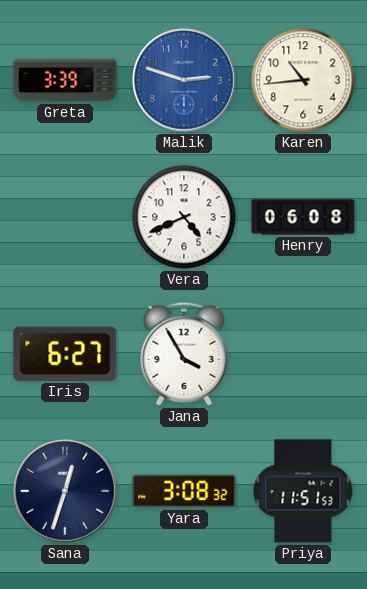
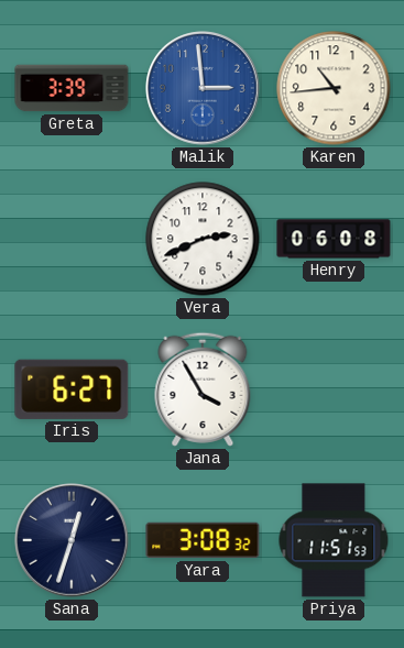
Malik: 2:48 -> 2:59 (203, 88)
Vera: 4:41 -> 2:41 (203, 239)
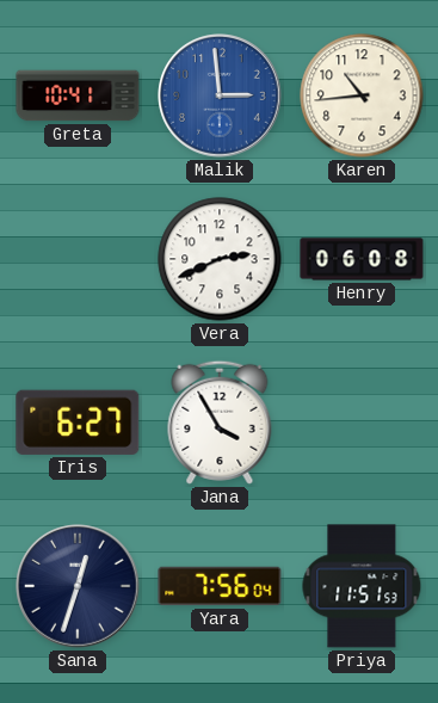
Greta: 3:39 -> 10:41 (78, 95)
Yara: 3:08 -> 7:56 (220, 586)
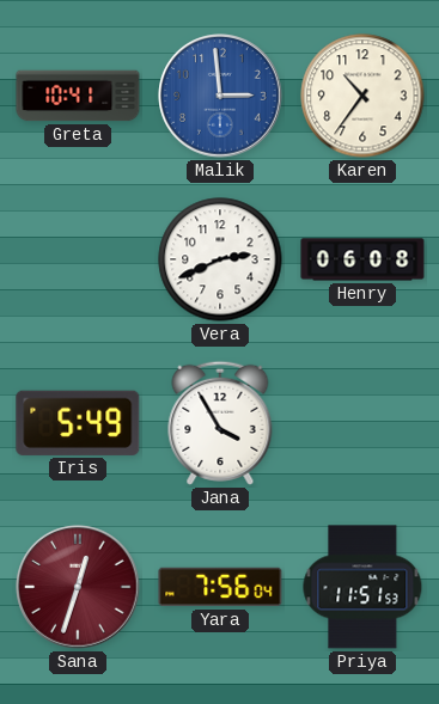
Karen: 10:44 -> 10:36 (362, 96)
Iris: 6:27 -> 5:49 (78, 423)
Sana dial: navy -> burgundy (78, 587)
